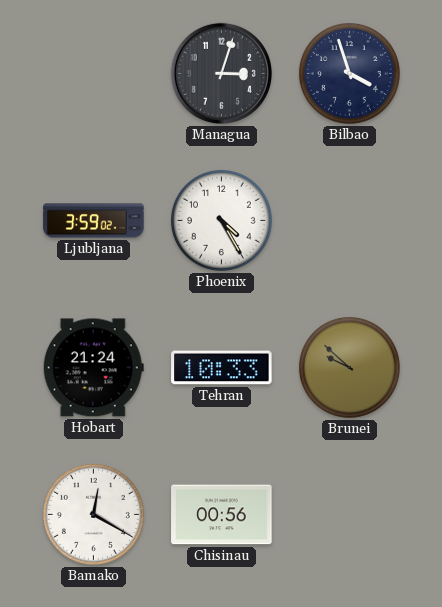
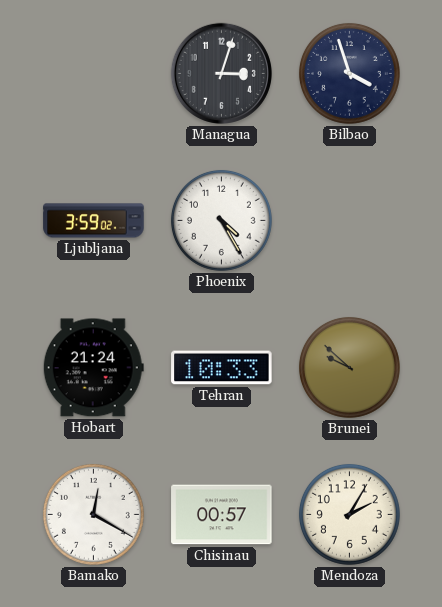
Chisinau: 00:56 -> 00:57 (222, 515)
Mendoza: none -> 2:05 (349, 514)
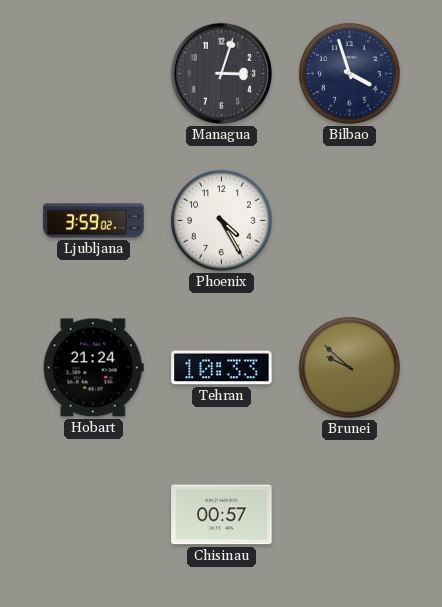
Bamako: 12:20 -> none (93, 514)
Mendoza: 2:05 -> none (349, 514)
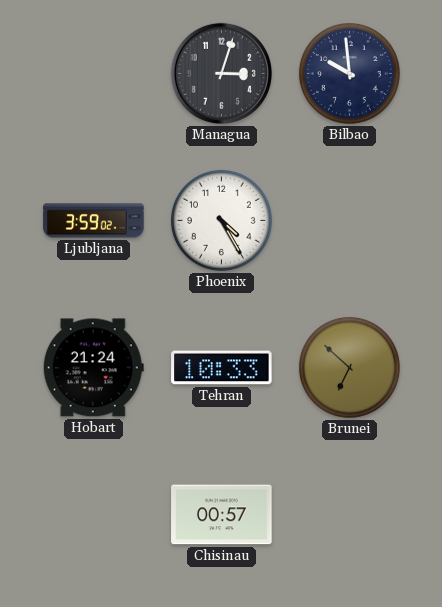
Bilbao: 3:57 -> 9:59 (349, 73)
Brunei: 9:52 -> 6:52 (349, 367)
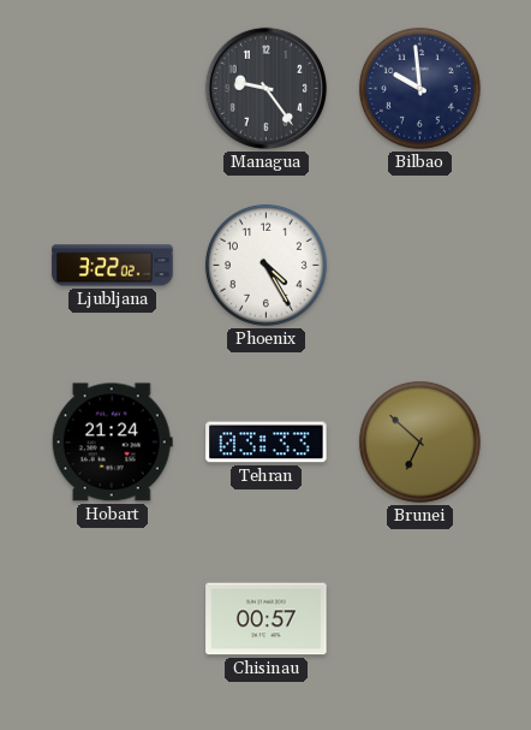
Managua: 3:03 -> 9:24 (265, 88)
Ljubljana: 3:59 -> 3:22 (113, 266)
Tehran: 10:33 -> 03:33 (267, 443)
